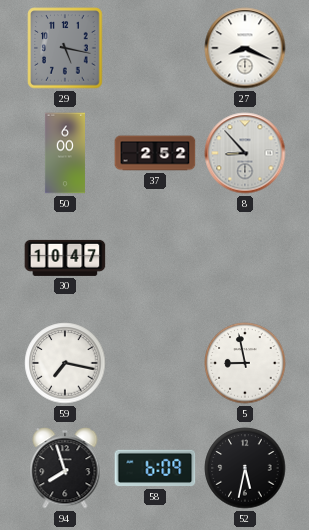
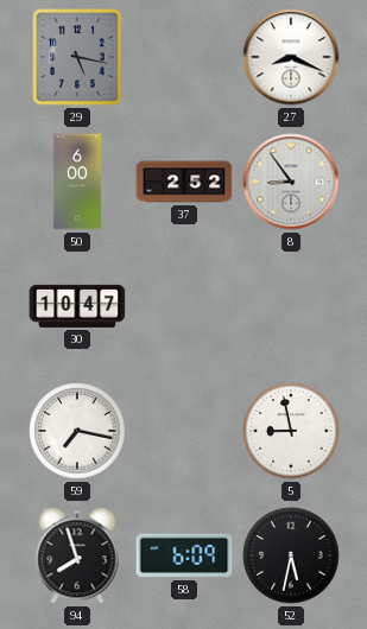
8: 8:53 -> 8:54 (291, 182)
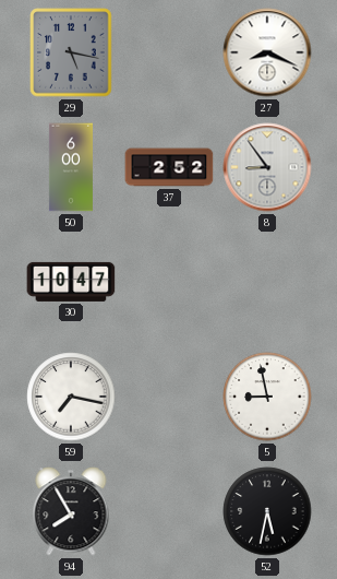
94: 7:57 -> 7:55 (71, 511)
58: 6:09 -> none (184, 555)
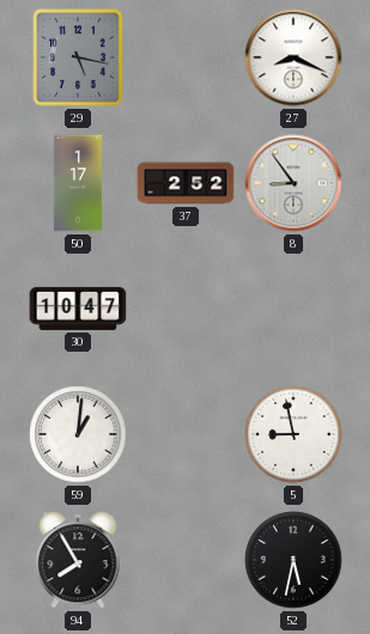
50: 6:00 -> 1:17 (78, 183)
59: 7:17 -> 1:01 (78, 434)
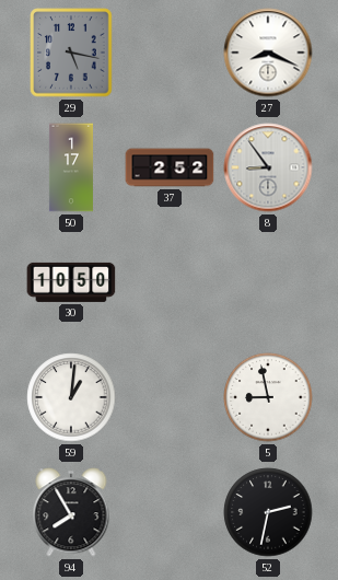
30: 10:47 -> 10:50 (71, 282)
52: 5:32 -> 2:32 (268, 512)
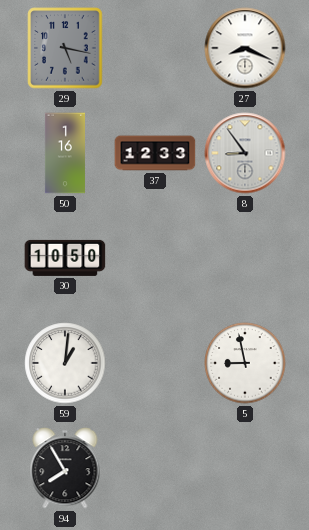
50: 1:17 -> 1:16 (65, 153)
37: 2:52 -> 12:33 (155, 153)
52: 2:32 -> none (268, 512)
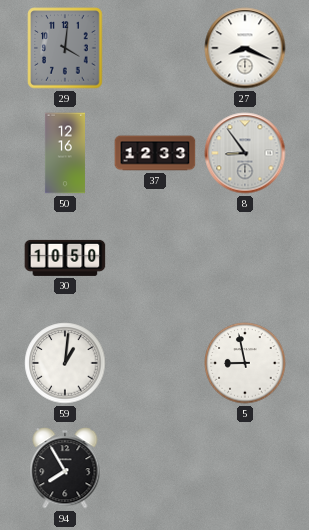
29: 5:17 -> 4:01 (65, 48)
50: 1:16 -> 12:16 (65, 153)
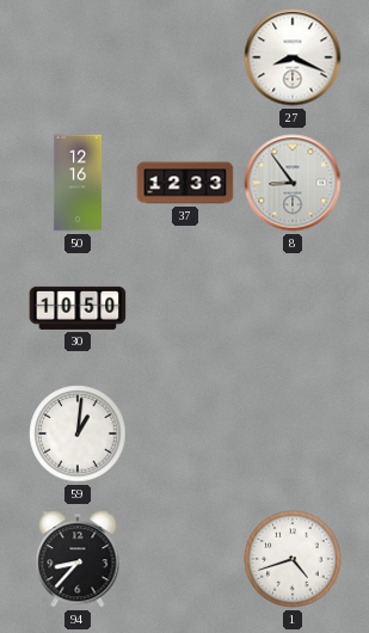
29: 4:01 -> none (65, 48)
5: 8:58 -> none (245, 363)
94: 7:55 -> 8:37 (78, 559)
1: none -> 4:42 (293, 559)
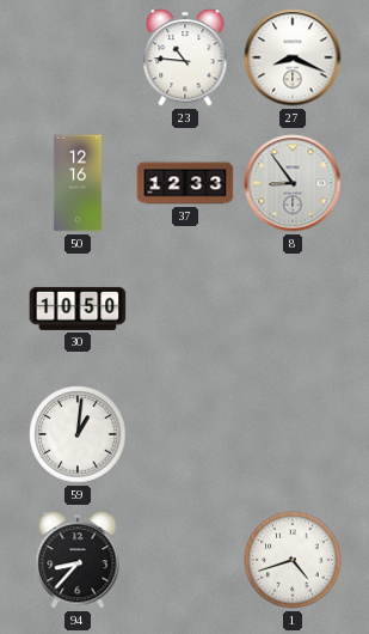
23: none -> 10:46 (185, 57)
